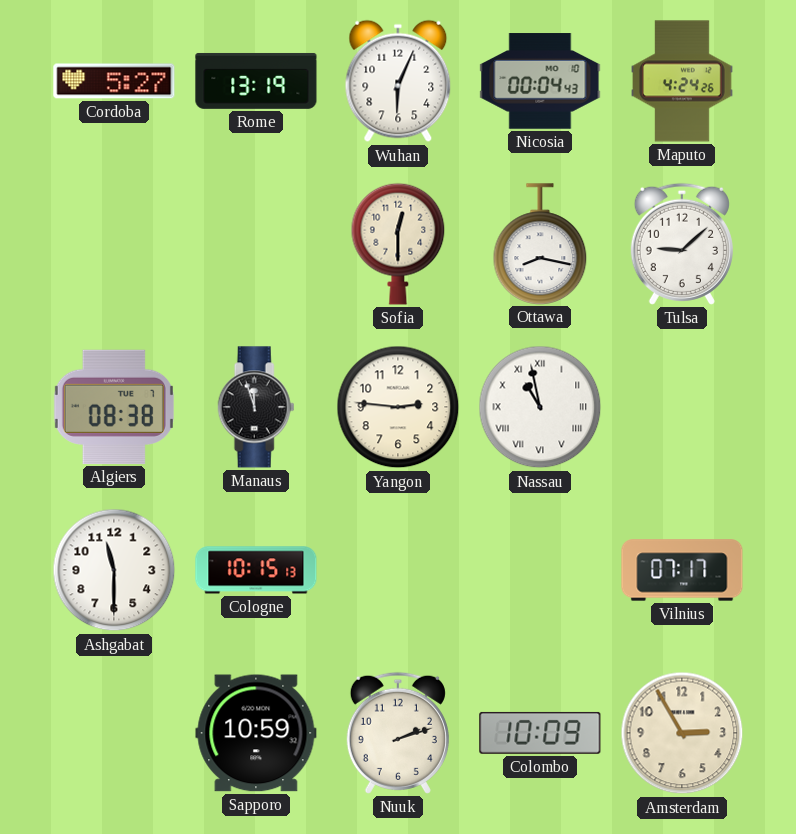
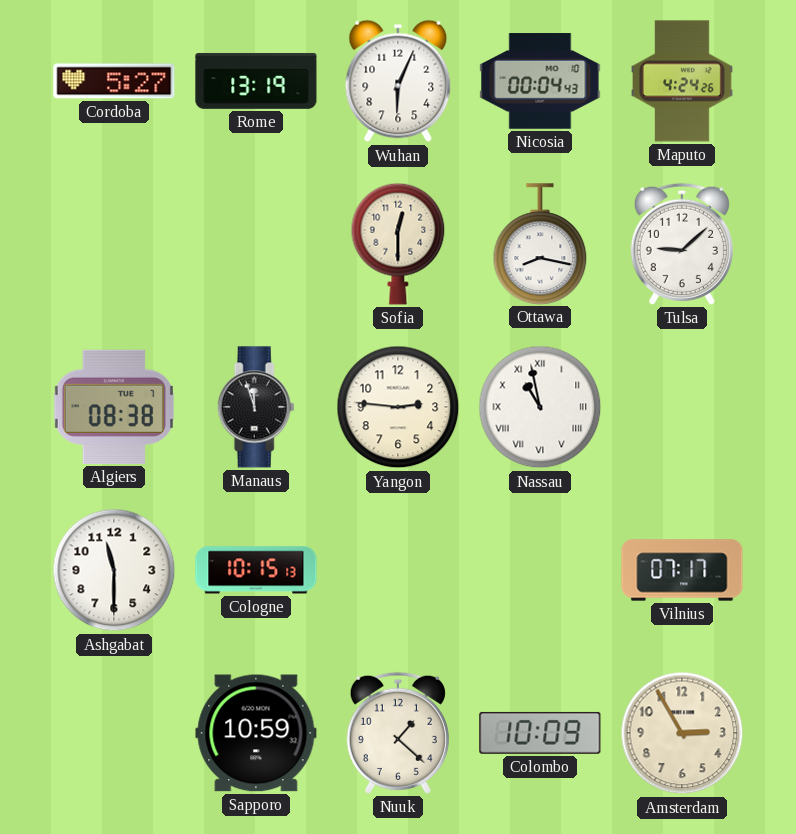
Nuuk: 2:12 -> 1:22 (398, 733)
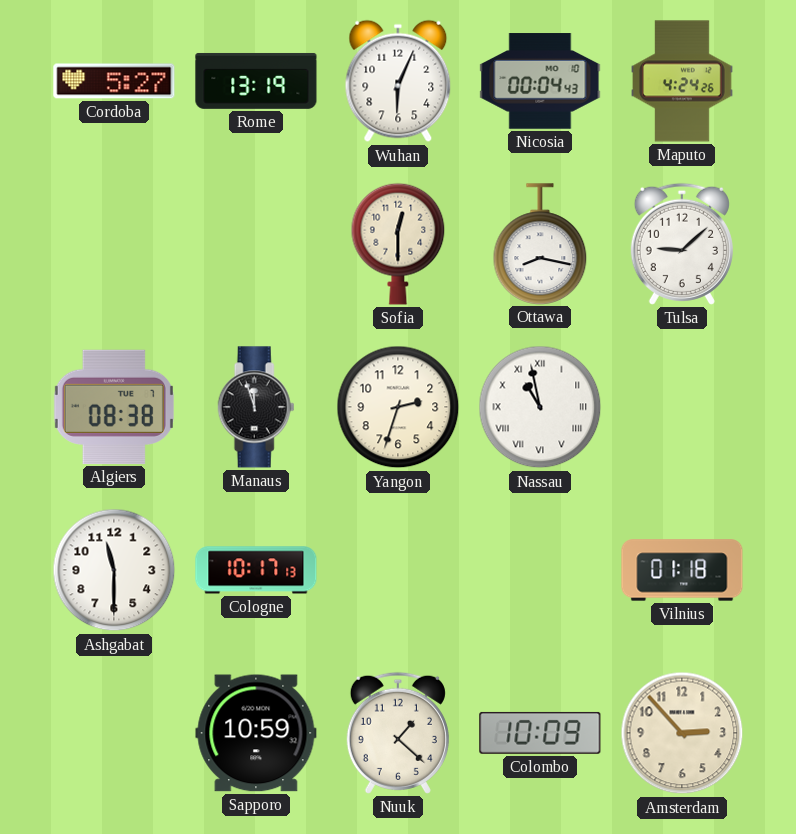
Yangon: 2:46 -> 2:33 (398, 407)
Cologne: 10:15 -> 10:17 (256, 570)
Vilnius: 07:17 -> 01:18 (682, 570)
Amsterdam: 2:55 -> 2:53 (682, 733)
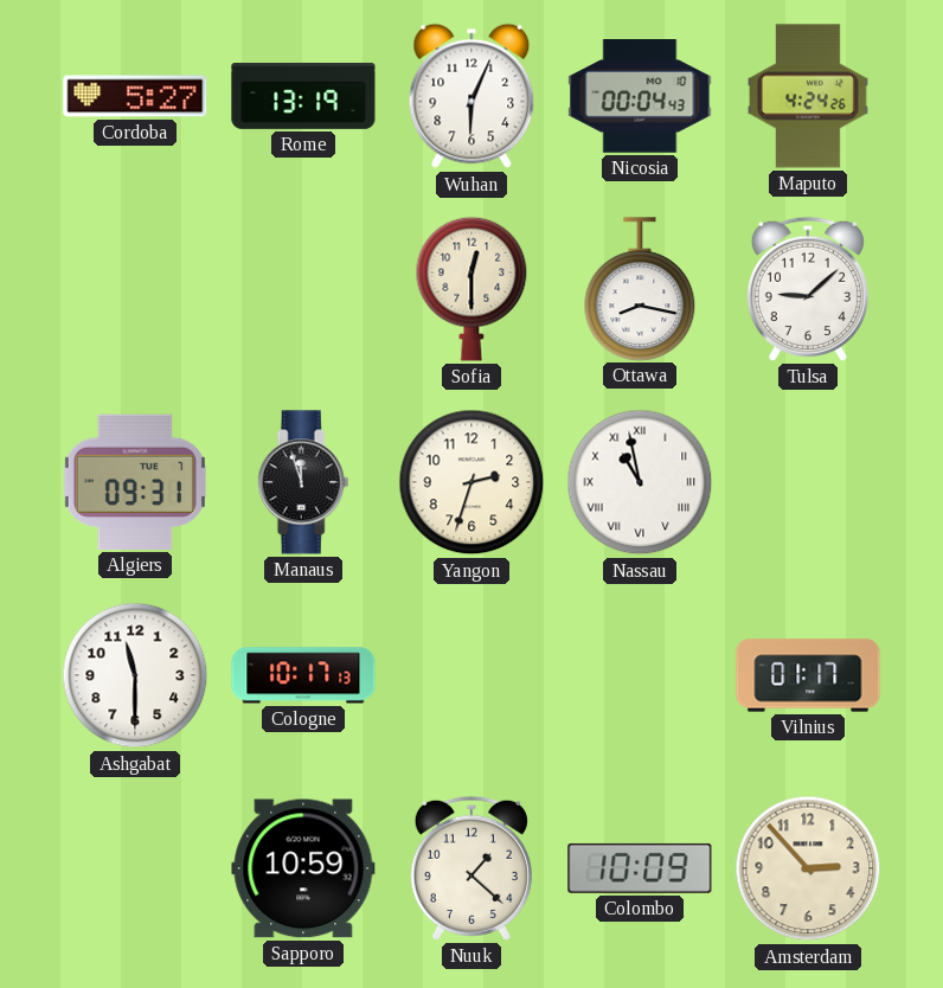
Algiers: 08:38 -> 09:31 (135, 482)
Vilnius: 01:18 -> 01:17 (808, 675)
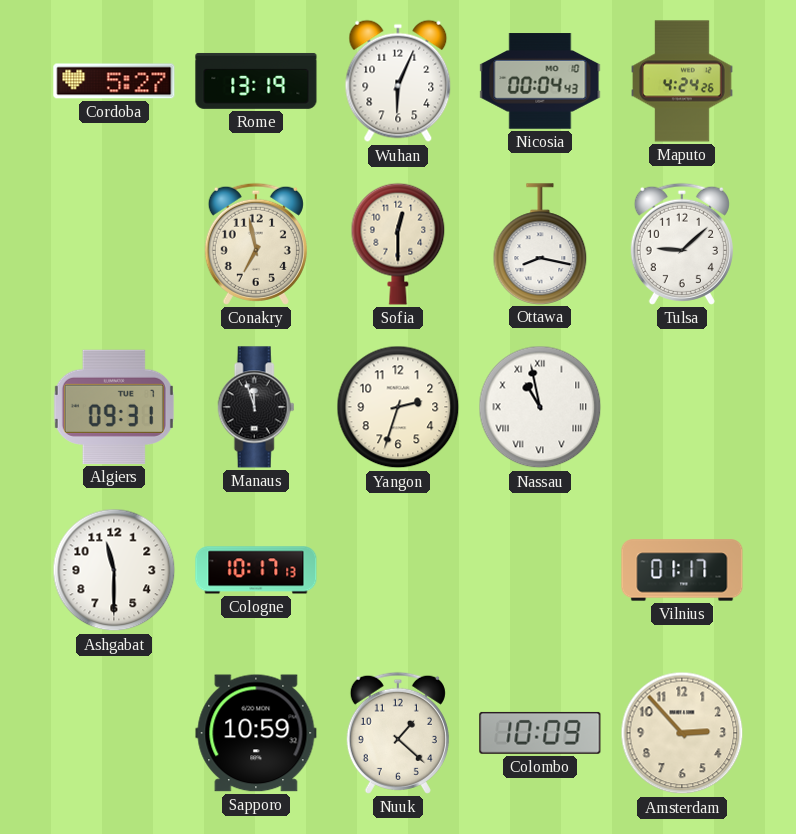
Conakry: none -> 6:58 (256, 244)
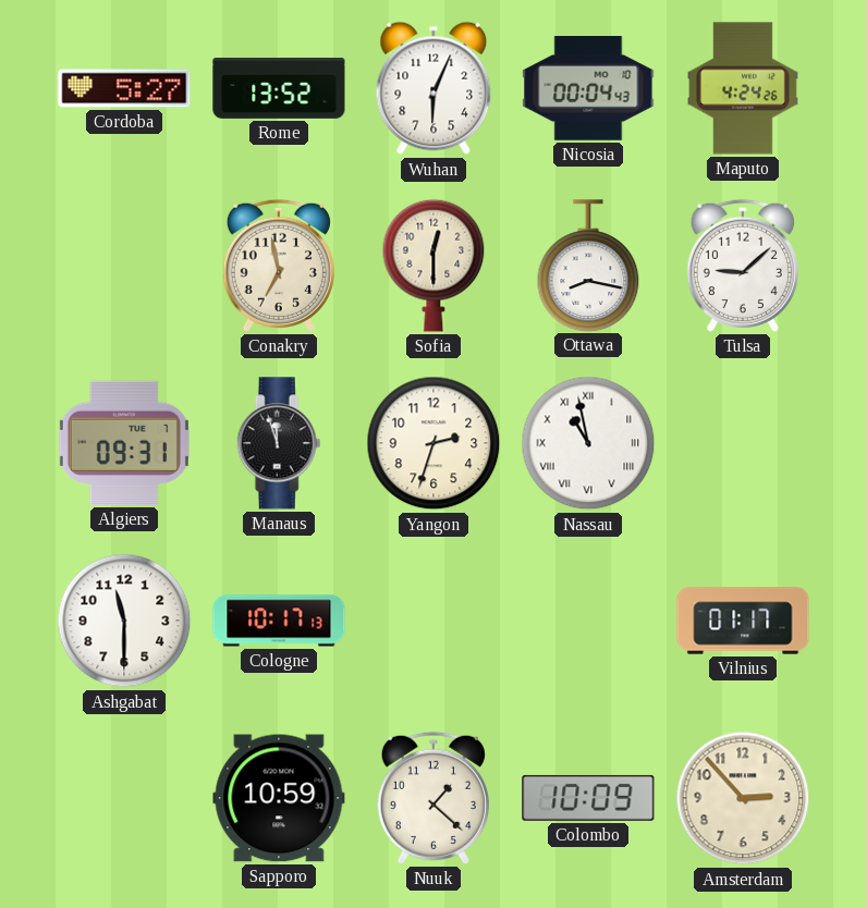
Rome: 13:19 -> 13:52 (279, 88)
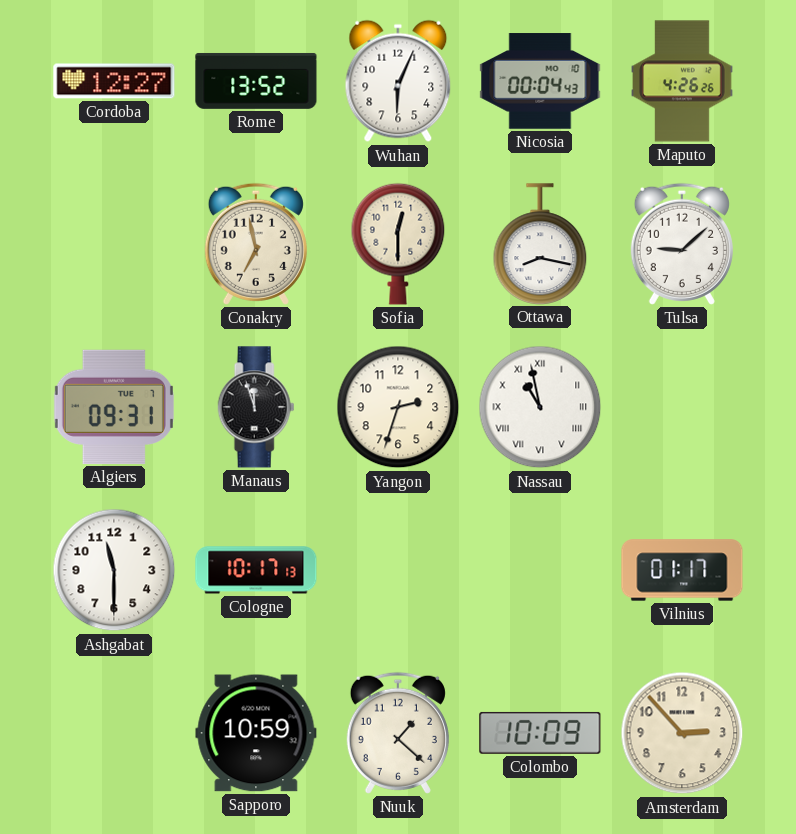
Cordoba: 5:27 -> 12:27 (114, 81)
Maputo: 4:24 -> 4:26 (683, 81)
